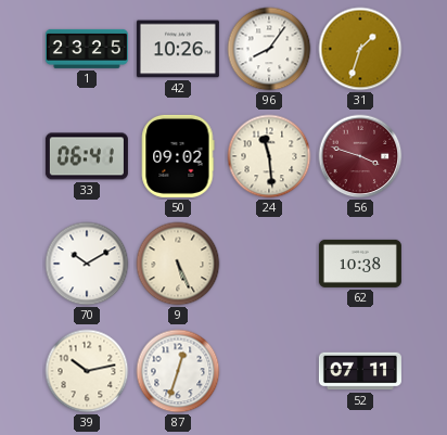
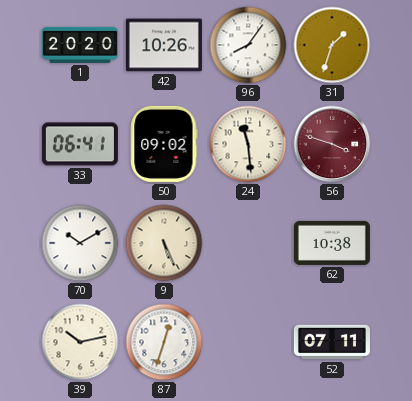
1: 23:25 -> 20:20 (80, 45)
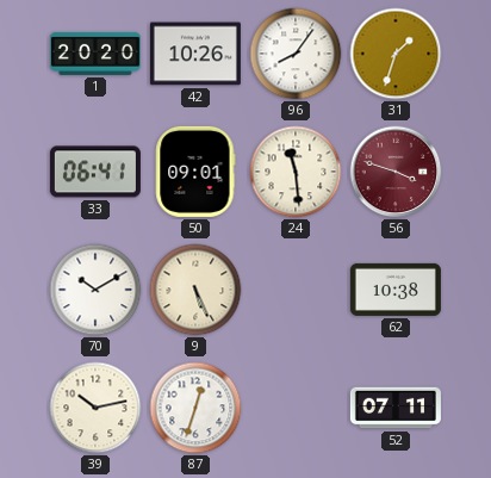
50: 09:02 -> 09:01 (195, 172)
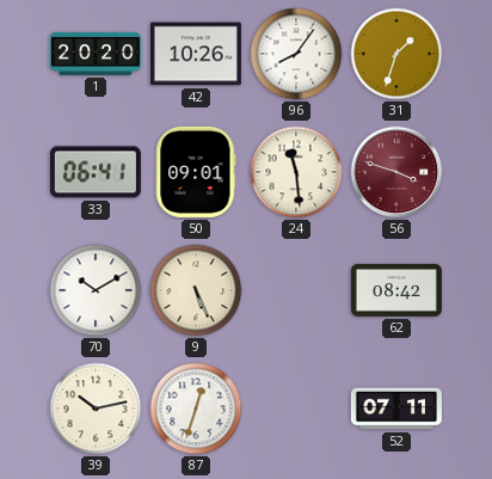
62: 10:38 -> 08:42 (396, 290)
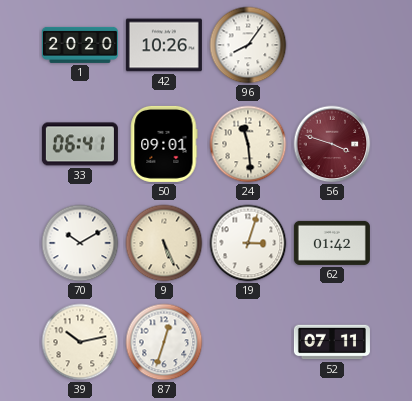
31: 1:33 -> none (396, 54)
19: none -> 3:03 (248, 243)
62: 08:42 -> 01:42 (332, 243)
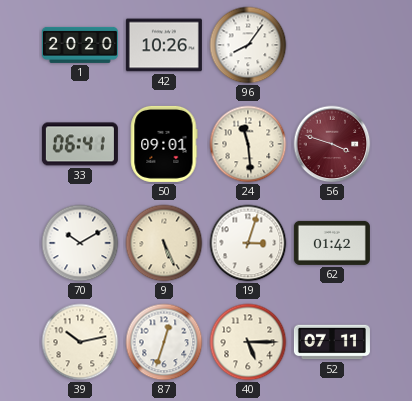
40: none -> 5:15 (248, 342)
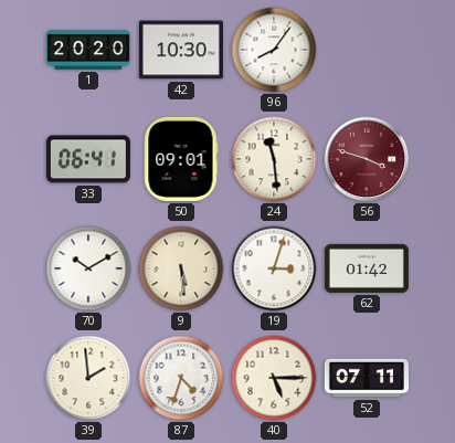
42: 10:26 -> 10:30 (181, 50)
9: 5:26 -> 5:29 (181, 268)
39: 10:13 -> 1:59 (88, 378)
87: 12:33 -> 4:33 (181, 378)
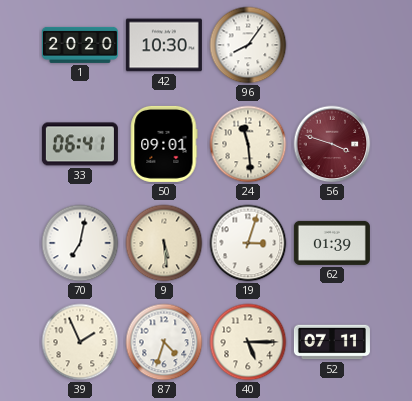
70: 10:10 -> 7:02 (80, 243)
62: 01:42 -> 01:39 (332, 243)
39: 1:59 -> 1:56 (80, 342)
